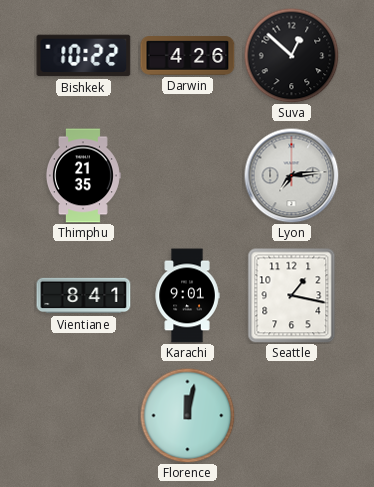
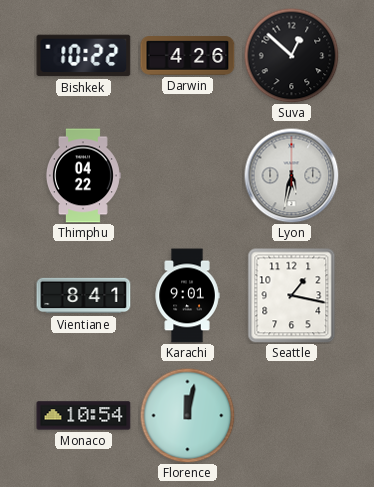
Thimphu: 21:35 -> 04:22 (83, 176)
Lyon: 7:14 -> 5:32 (291, 175)
Monaco: none -> 10:54 (84, 416)
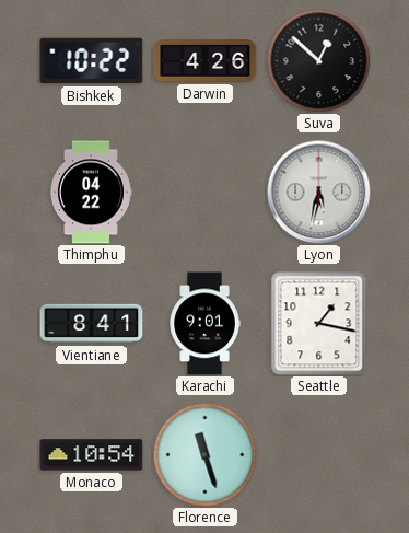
Florence: 12:02 -> 11:27 (204, 454)
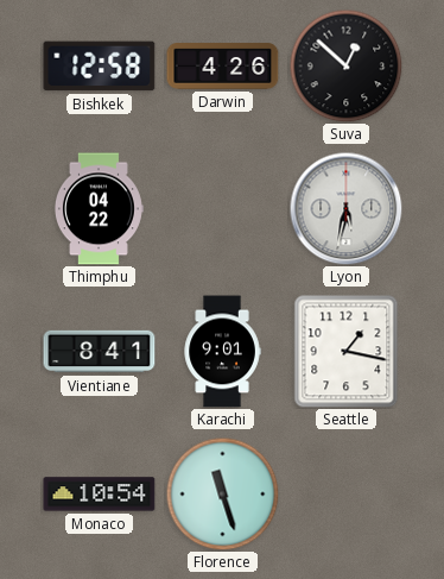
Bishkek: 10:22 -> 12:58 (100, 67)
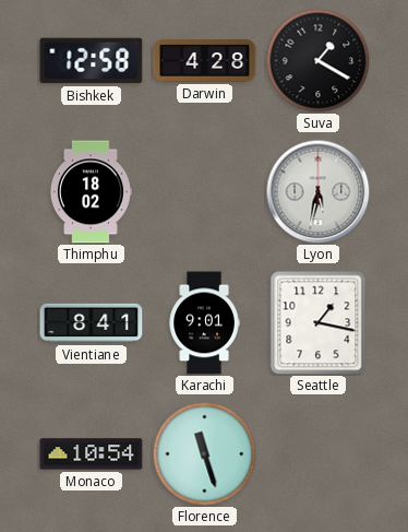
Darwin: 4:26 -> 4:28 (205, 61)
Suva: 12:52 -> 1:20 (317, 60)
Thimphu: 04:22 -> 18:02 (91, 192)
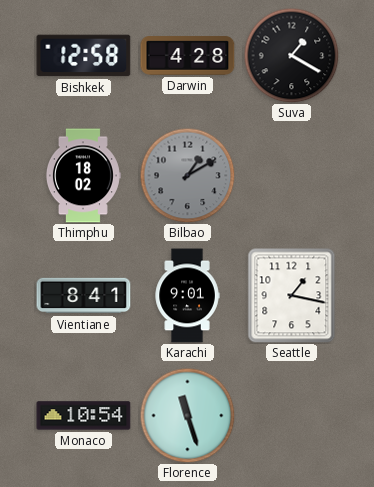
Bilbao: none -> 1:10 (187, 175)
Lyon: 5:32 -> none (317, 191)
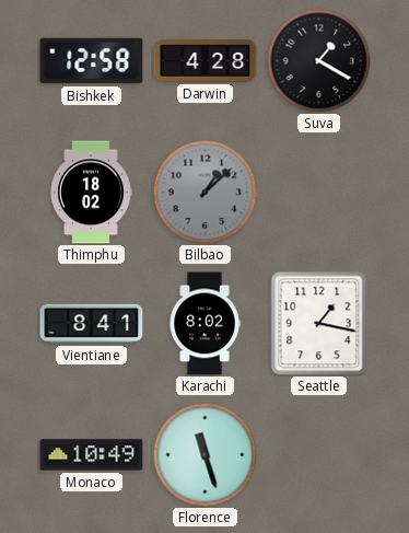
Bilbao: 1:10 -> 1:08 (204, 192)
Karachi: 9:01 -> 8:02 (204, 324)
Monaco: 10:54 -> 10:49 (92, 455)
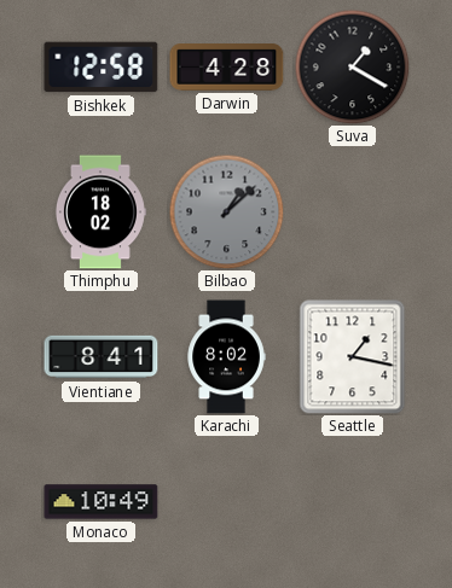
Florence: 11:27 -> none (204, 454)
